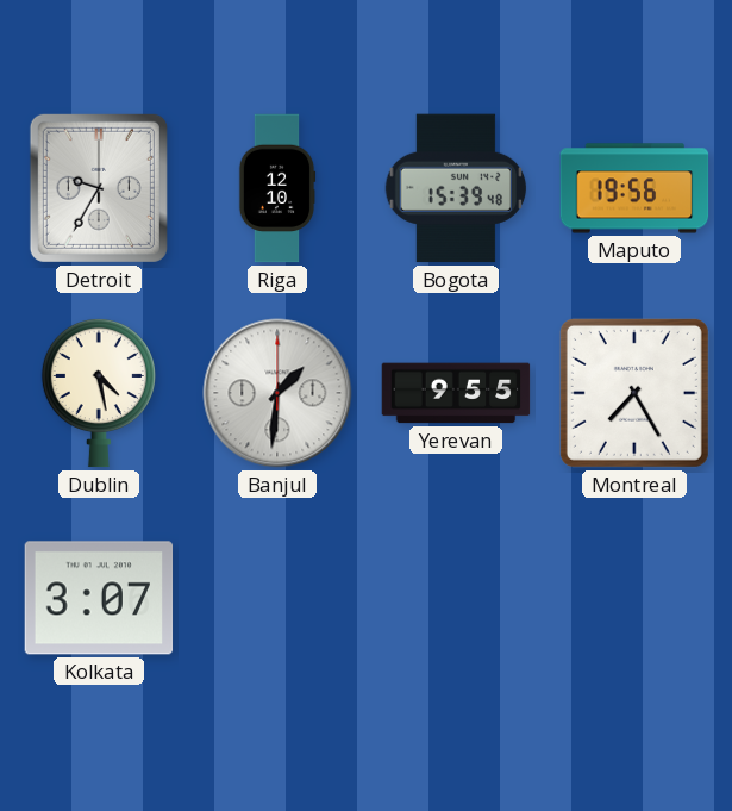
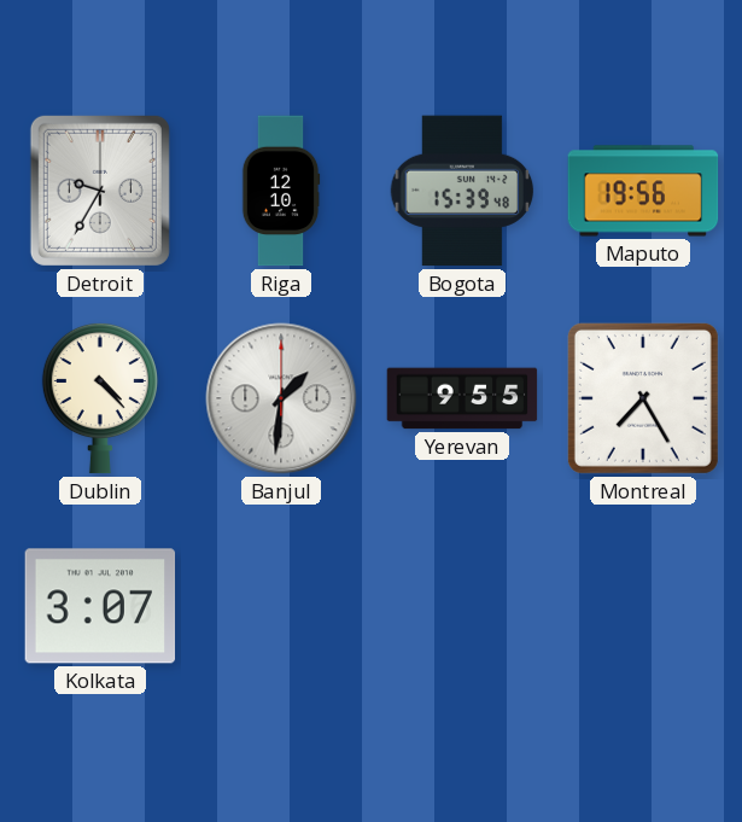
Dublin: 4:28 -> 4:23 (100, 398)
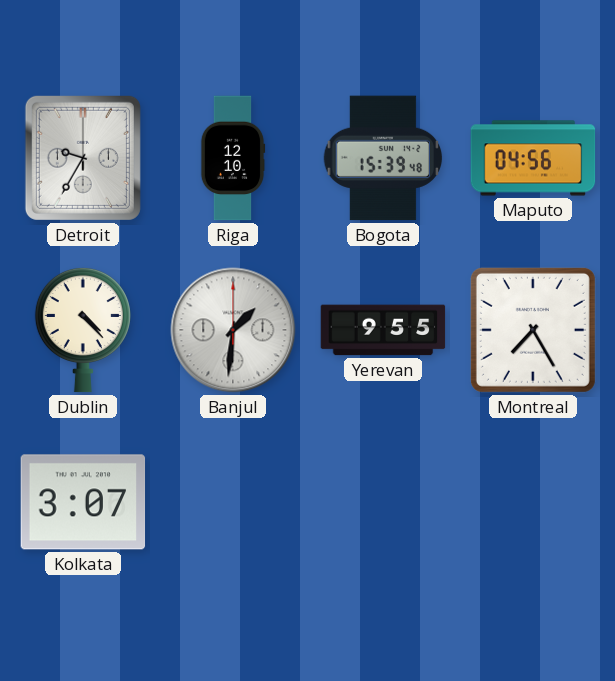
Maputo: 19:56 -> 04:56 (533, 158)
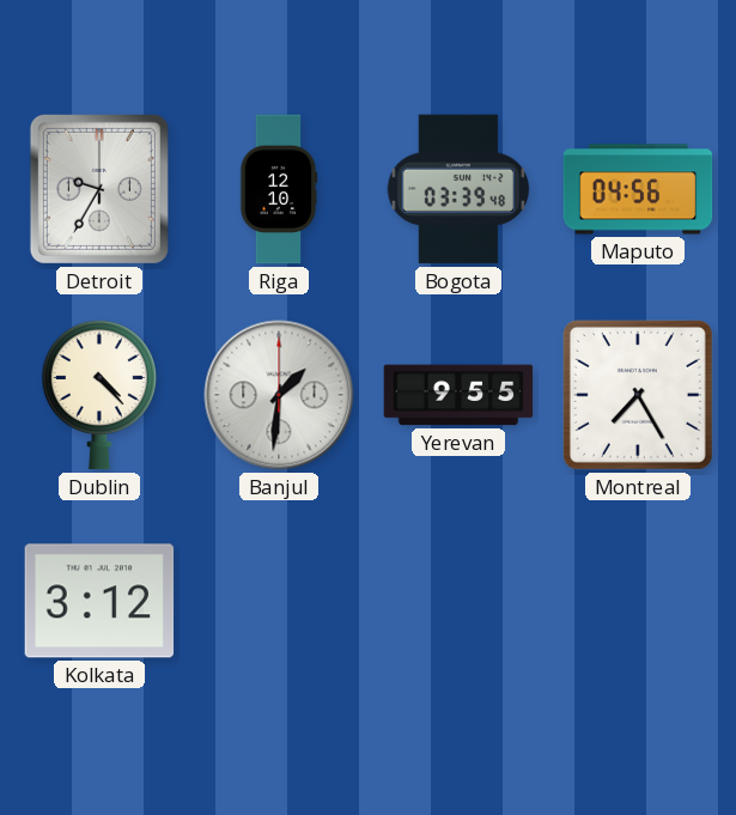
Bogota: 15:39 -> 03:39 (458, 189)
Kolkata: 3:07 -> 3:12 (99, 601)
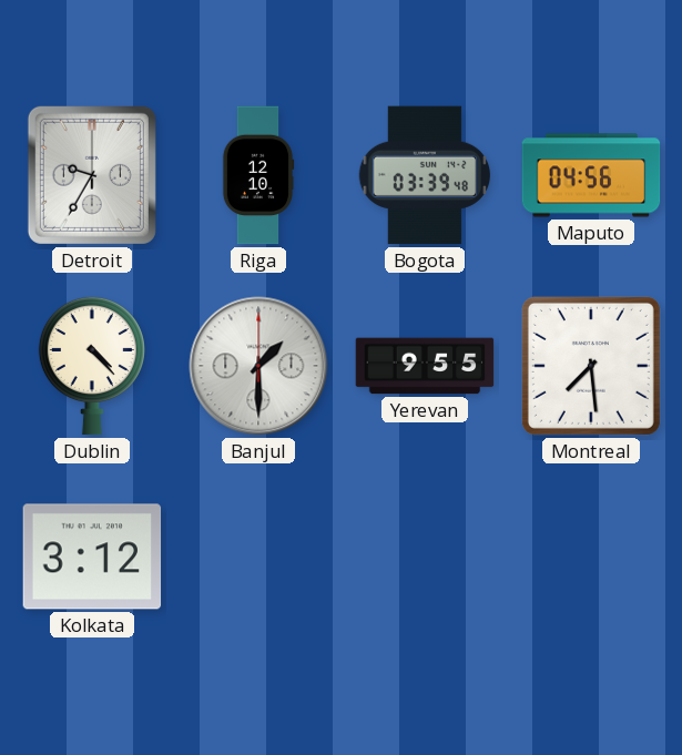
Banjul: 1:31 -> 1:30 (258, 366)
Montreal: 7:25 -> 7:29 (591, 366)
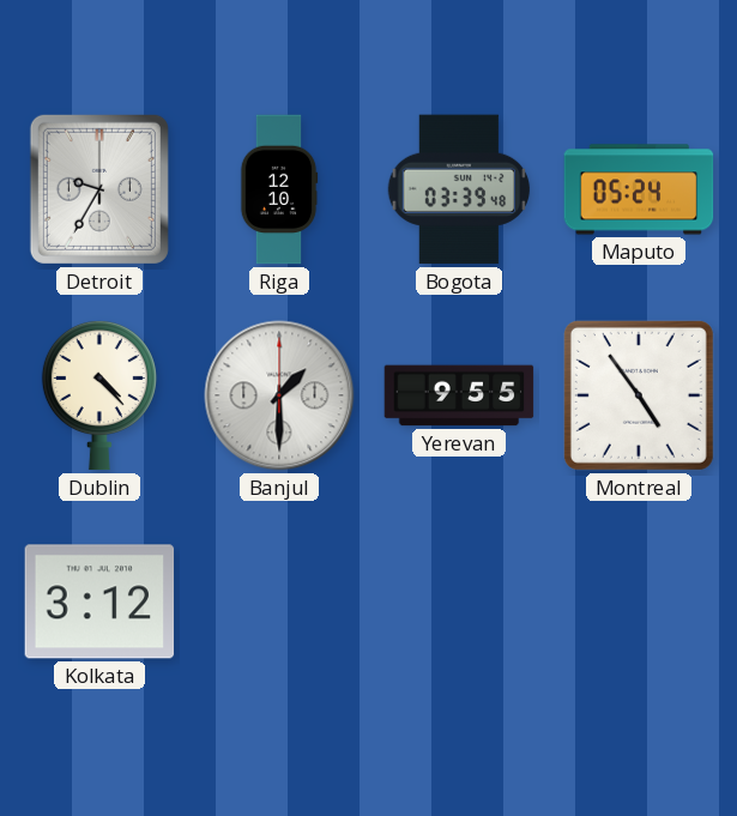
Maputo: 04:56 -> 05:24 (639, 189)
Montreal: 7:29 -> 4:54 (639, 395)
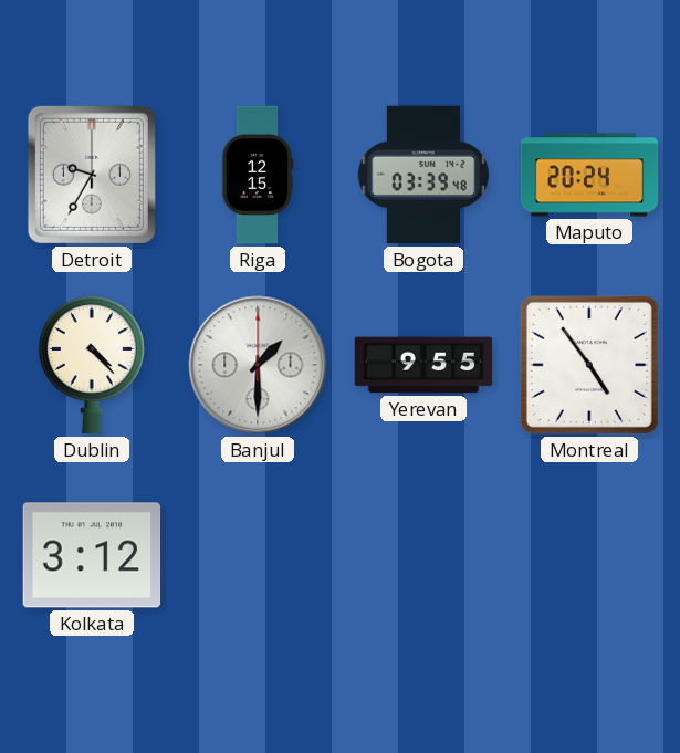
Riga: 12:10 -> 12:15 (258, 175)
Maputo: 05:24 -> 20:24 (589, 175)
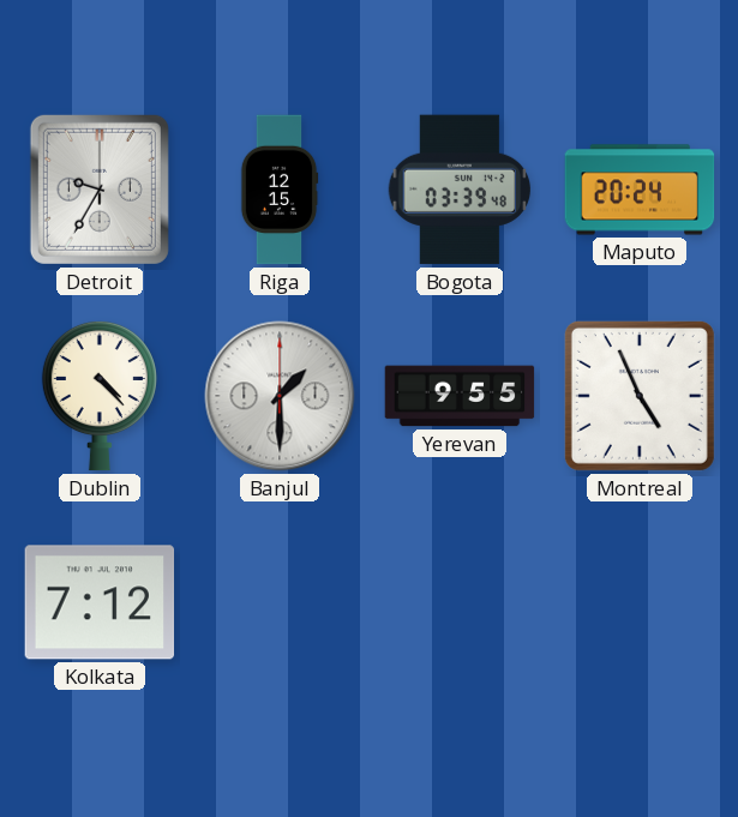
Montreal: 4:54 -> 4:56 (640, 396)
Kolkata: 3:12 -> 7:12 (100, 602)
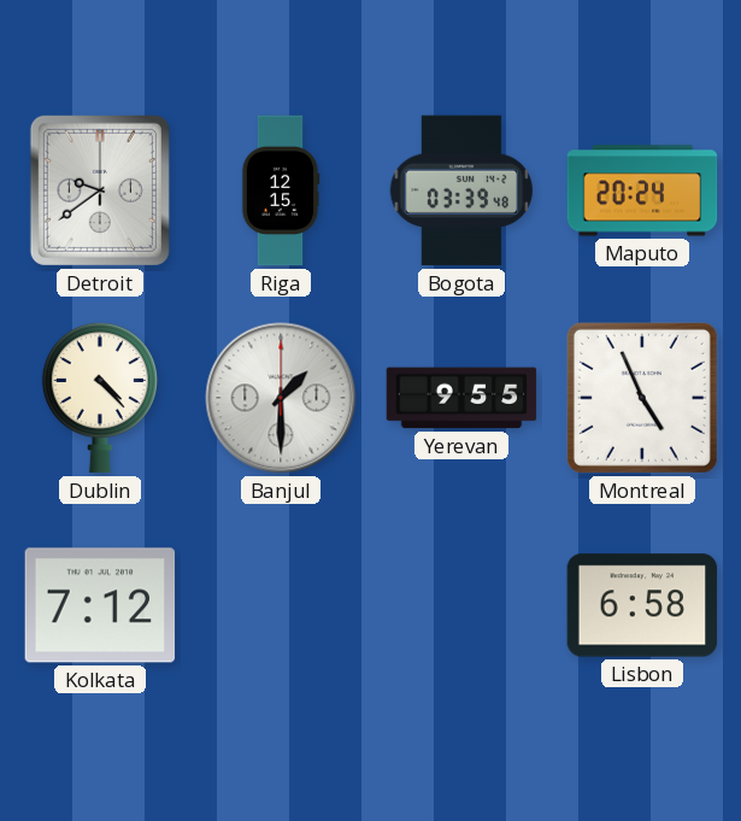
Detroit: 9:35 -> 9:39 (100, 190)
Lisbon: none -> 6:58 (642, 605)
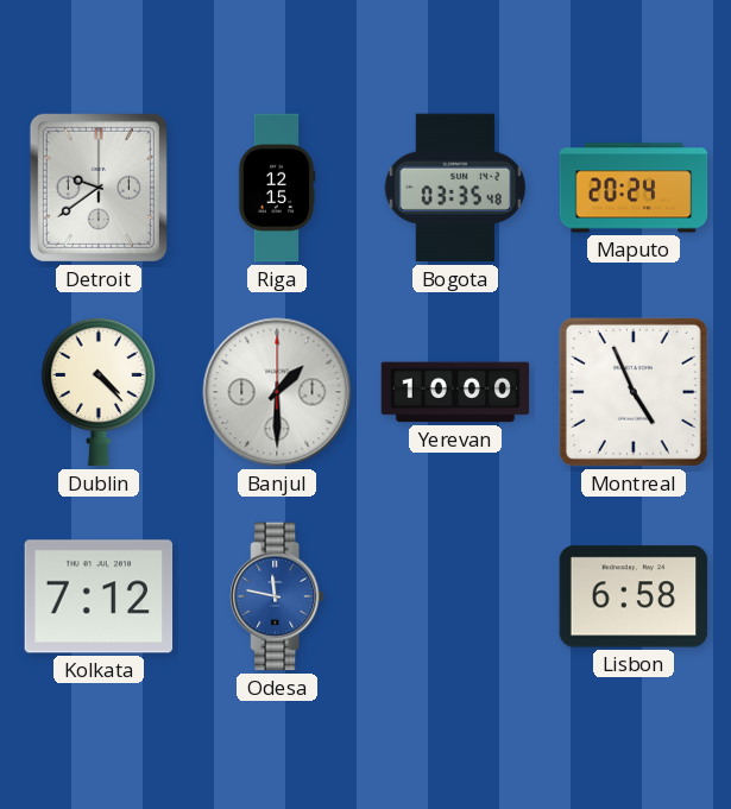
Bogota: 03:39 -> 03:35 (455, 188)
Yerevan: 9:55 -> 10:00 (455, 392)
Odesa: none -> 11:47 (277, 596)
